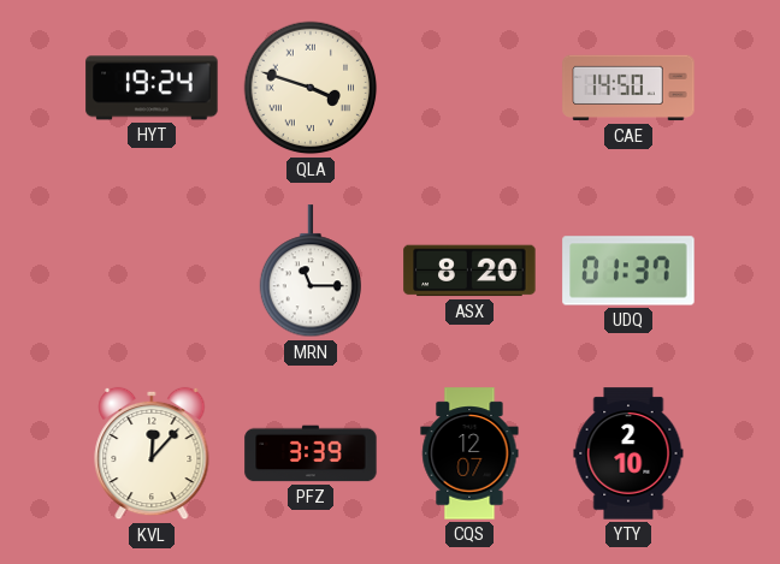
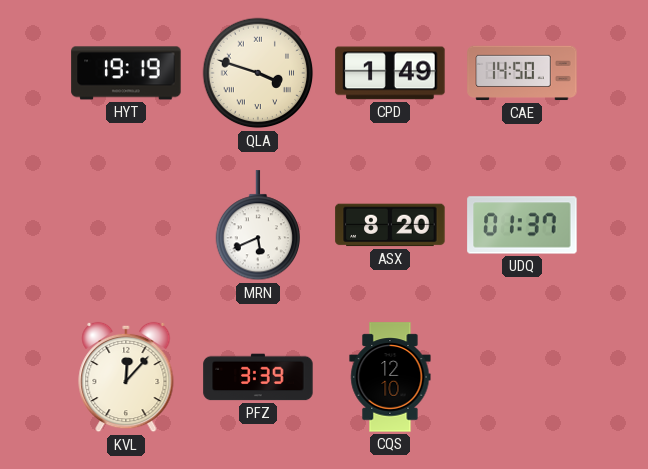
HYT: 19:24 -> 19:19 (126, 73)
CPD: none -> 1:49 (390, 73)
MRN: 11:15 -> 5:41 (257, 226)
CQS: 12:07 -> 12:10 (390, 377)
YTY: 2:10 -> none (628, 453)
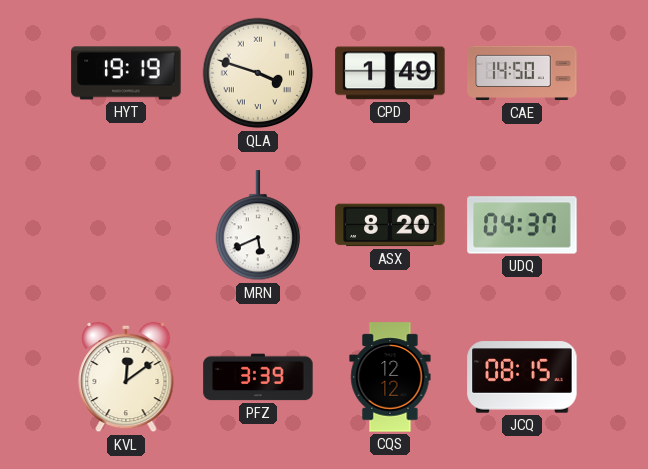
UDQ: 01:37 -> 04:37 (522, 225)
KVL: 12:07 -> 12:09 (126, 377)
CQS: 12:10 -> 12:12 (390, 377)
JCQ: none -> 08:15 (522, 377)
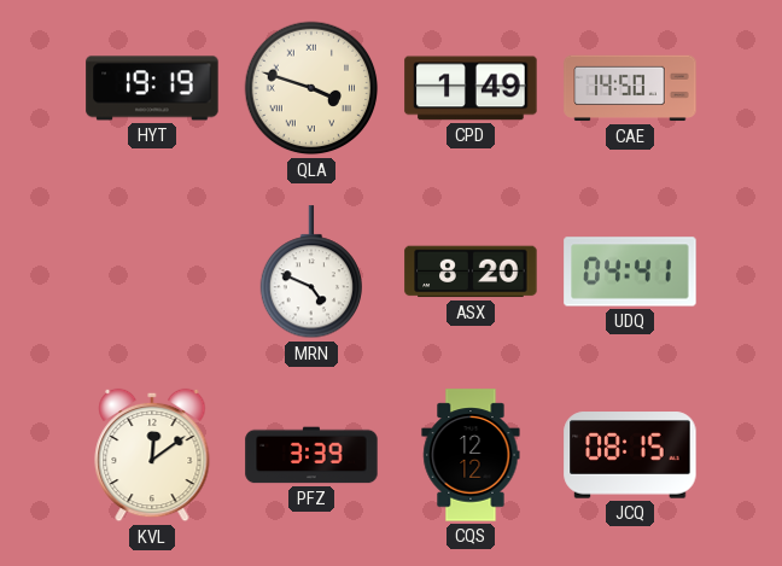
MRN: 5:41 -> 4:49 (310, 273)
UDQ: 04:37 -> 04:41 (630, 272)
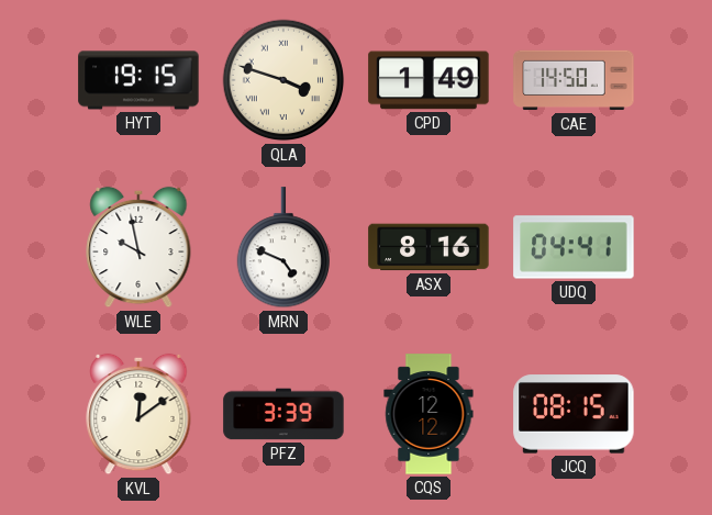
HYT: 19:19 -> 19:15 (138, 80)
WLE: none -> 9:58 (138, 247)
ASX: 8:20 -> 8:16 (429, 247)
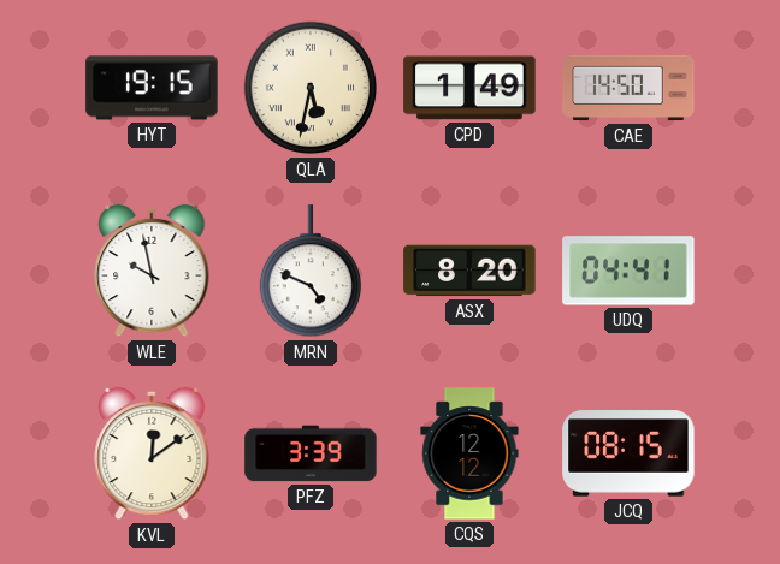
QLA: 3:48 -> 5:32 (311, 88)
ASX: 8:16 -> 8:20 (469, 271)
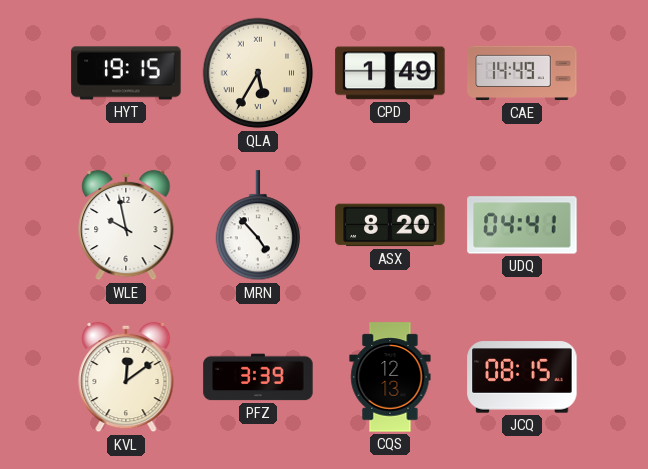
QLA: 5:32 -> 5:35 (258, 73)
CAE: 14:50 -> 14:49 (522, 73)
MRN: 4:49 -> 4:53 (257, 226)
CQS: 12:12 -> 12:13 (390, 377)
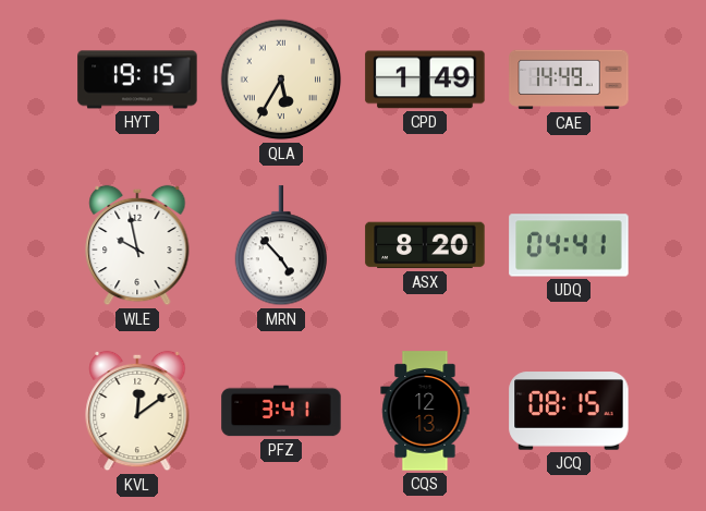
PFZ: 3:39 -> 3:41 (281, 411)
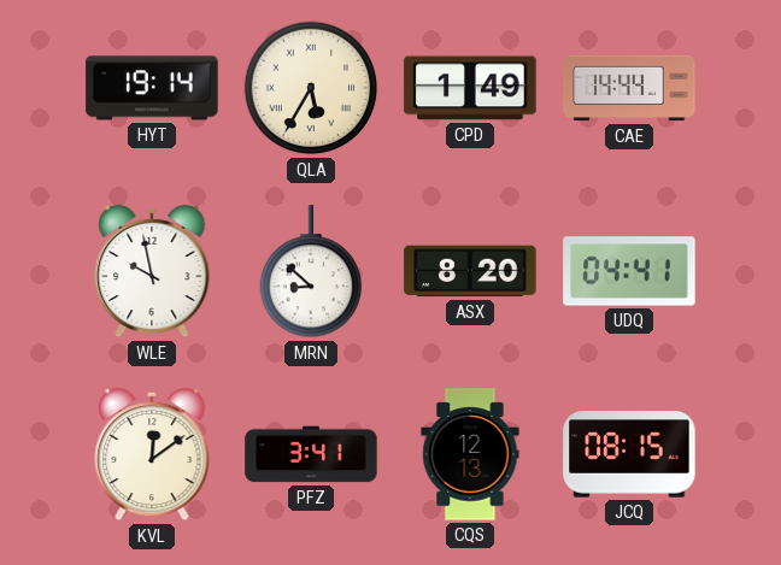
HYT: 19:15 -> 19:14 (152, 88)
CAE: 14:49 -> 14:44 (629, 88)
MRN: 4:53 -> 8:52 (310, 272)
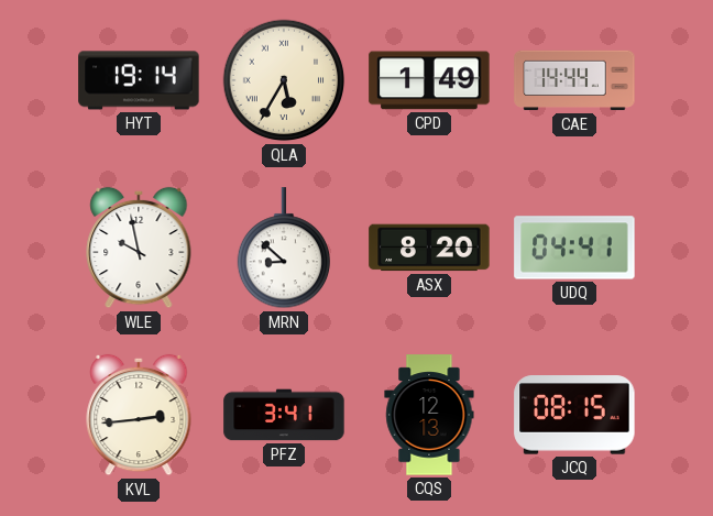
KVL: 12:09 -> 2:44 (139, 415)
